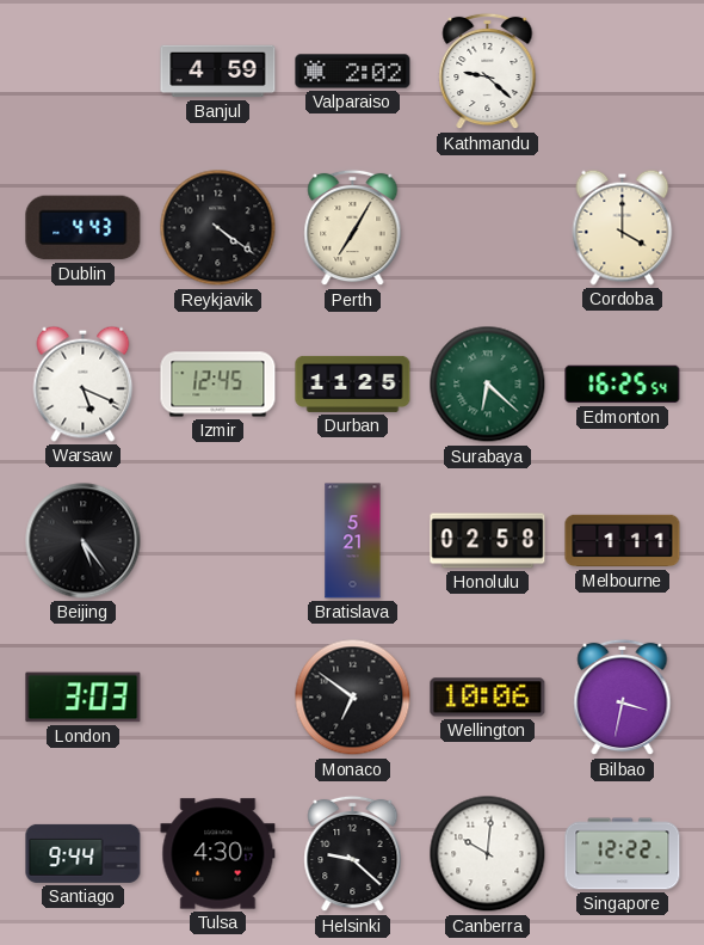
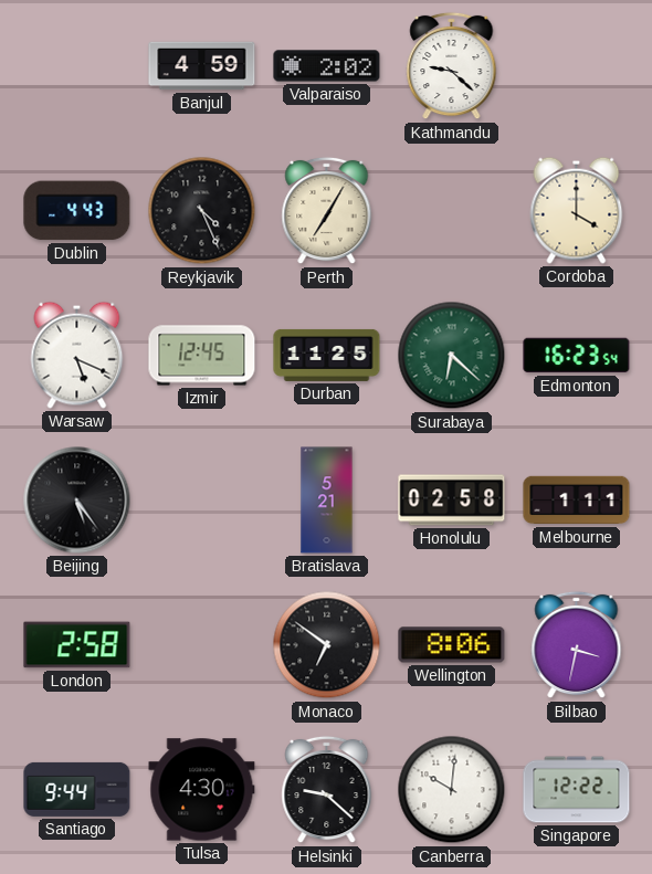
Reykjavik: 4:21 -> 4:26 (202, 211)
Edmonton: 16:25 -> 16:23 (577, 356)
London: 3:03 -> 2:58 (77, 645)
Wellington: 10:06 -> 8:06 (452, 645)
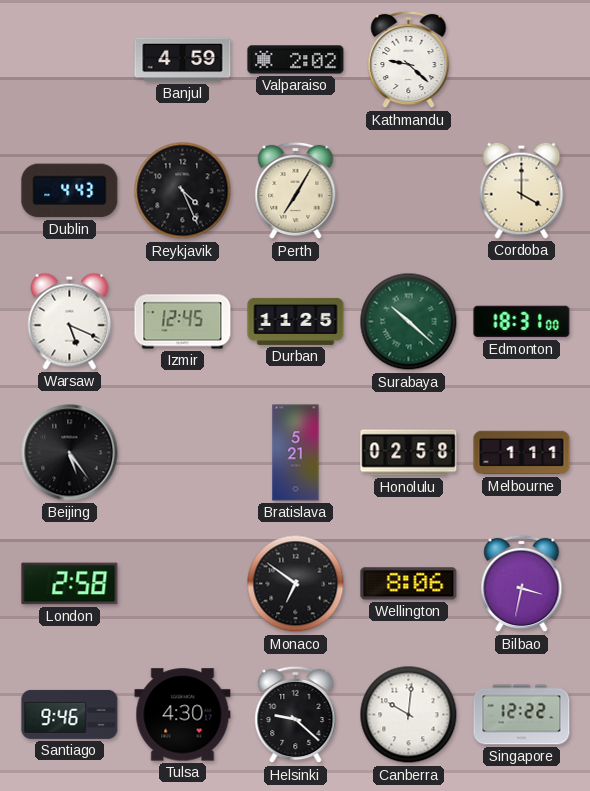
Surabaya: 6:22 -> 10:22 (409, 322)
Edmonton: 16:23 -> 18:31 (522, 322)
Santiago: 9:44 -> 9:46 (70, 714)
